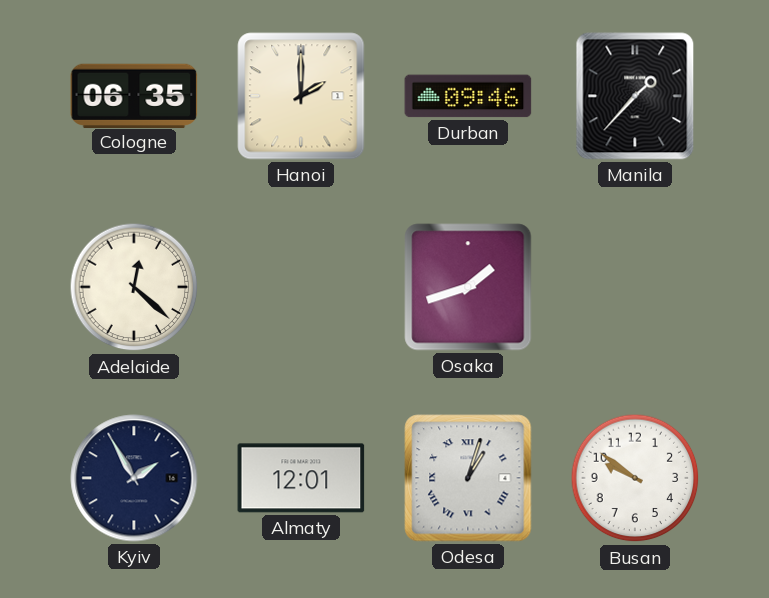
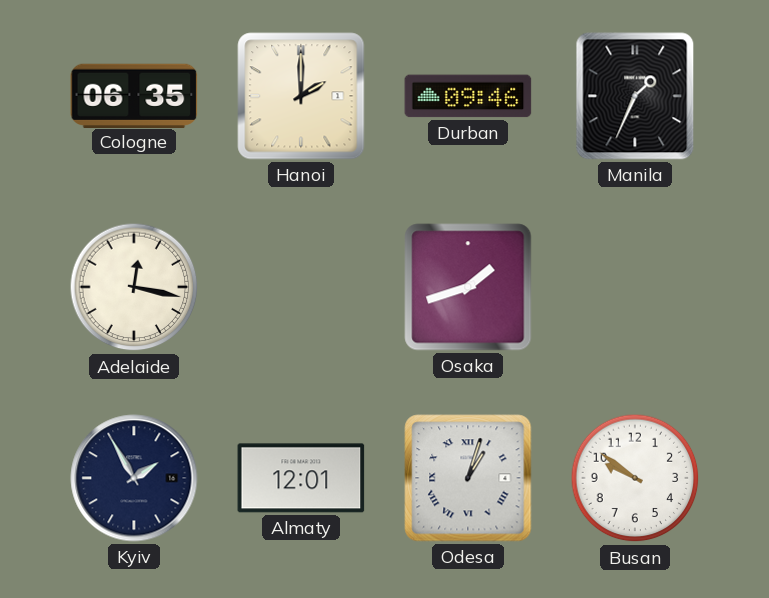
Manila: 1:37 -> 1:34 (635, 96)
Adelaide: 12:22 -> 12:17 (134, 287)
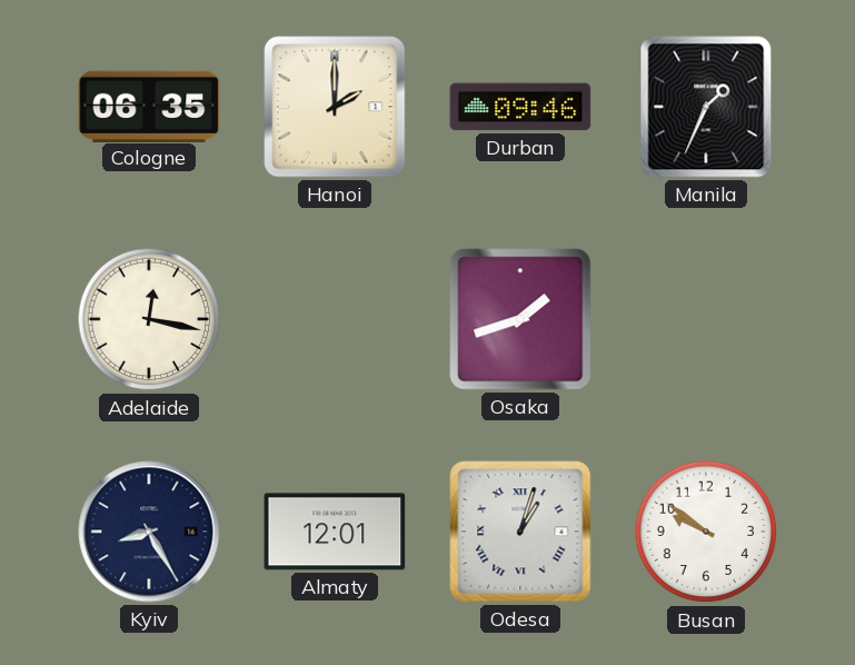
Kyiv: 1:55 -> 8:25 (149, 532)
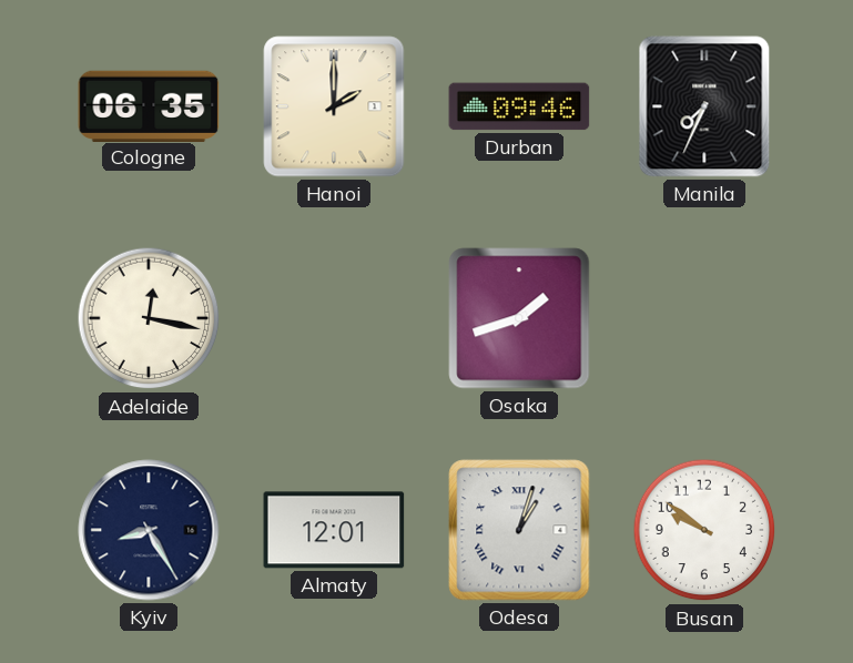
Manila: 1:34 -> 7:34 (704, 106)
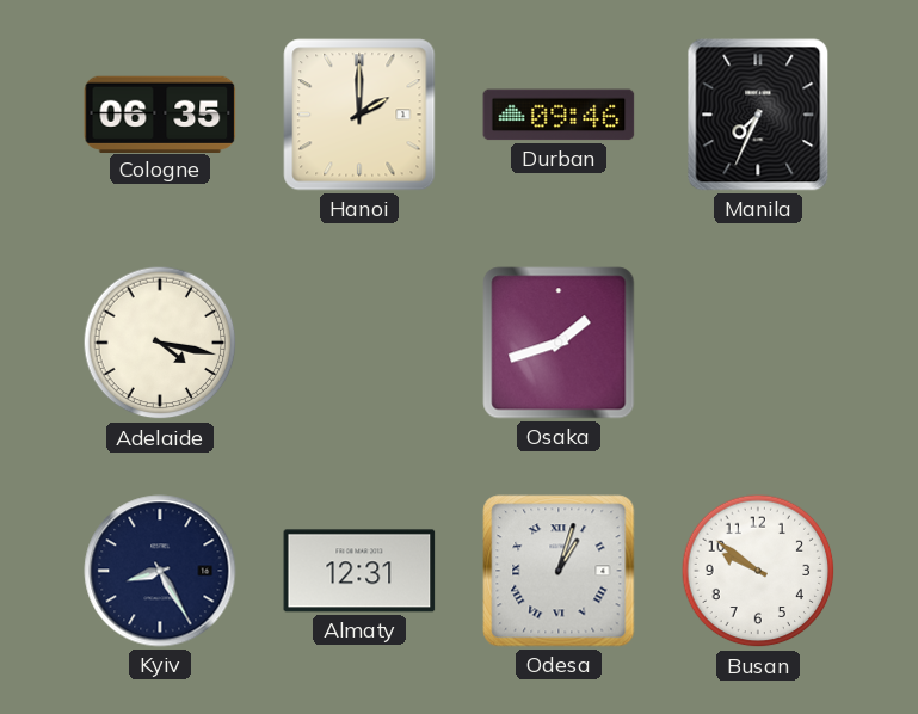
Adelaide: 12:17 -> 4:17 (160, 343)
Almaty: 12:01 -> 12:31 (359, 571)
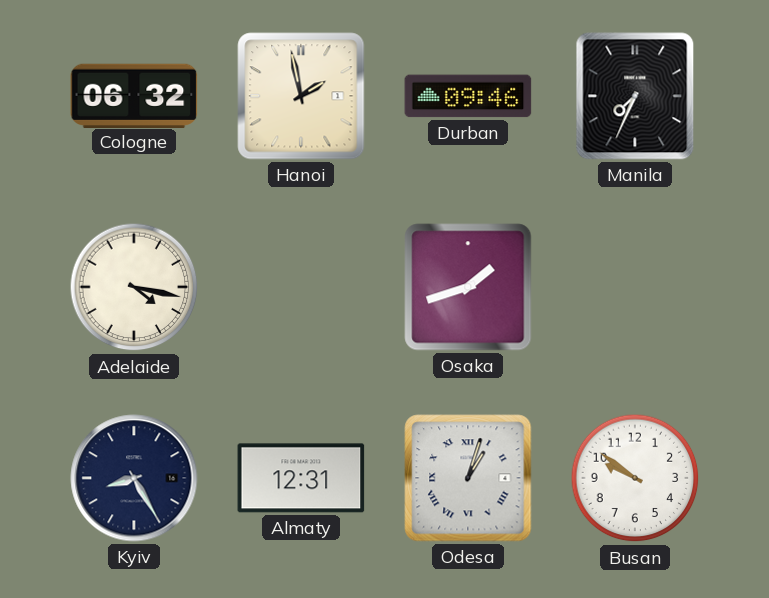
Cologne: 06:35 -> 06:32 (134, 95)
Hanoi: 2:00 -> 1:58 (301, 96)
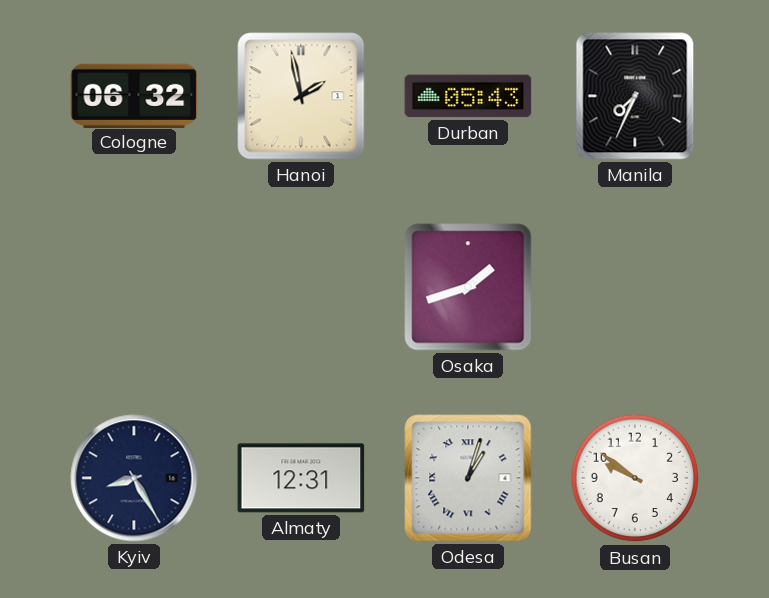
Durban: 09:46 -> 05:43 (468, 96)
Adelaide: 4:17 -> none (134, 287)
